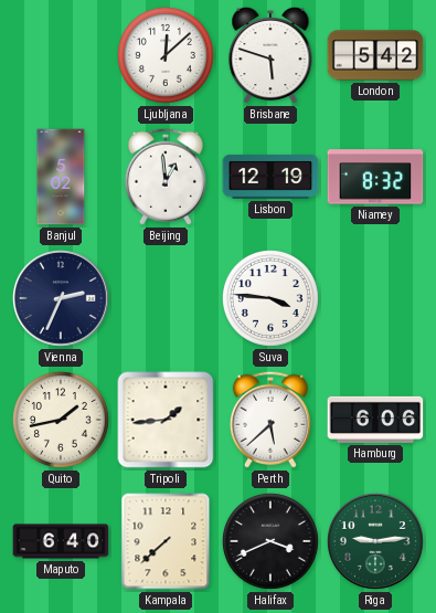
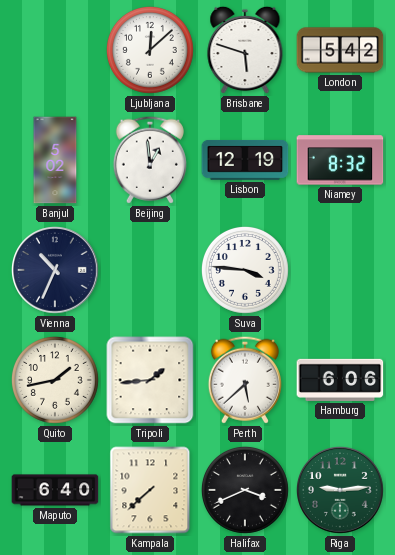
Vienna: 2:34 -> 10:34 (56, 271)
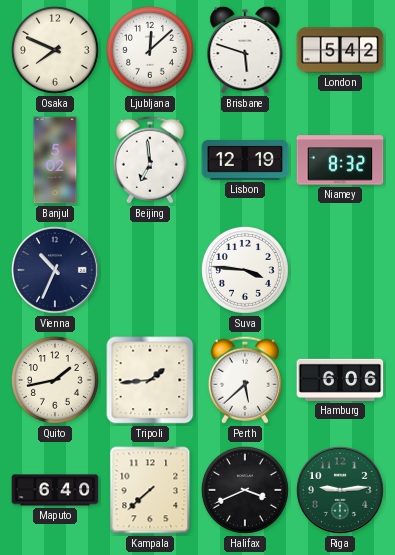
Osaka: none -> 7:49 (55, 50)
Beijing: 12:59 -> 6:59 (150, 160)
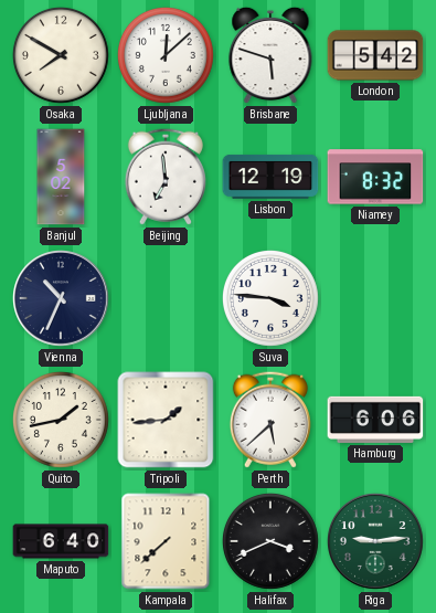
Osaka: 7:49 -> 7:50 (61, 55)
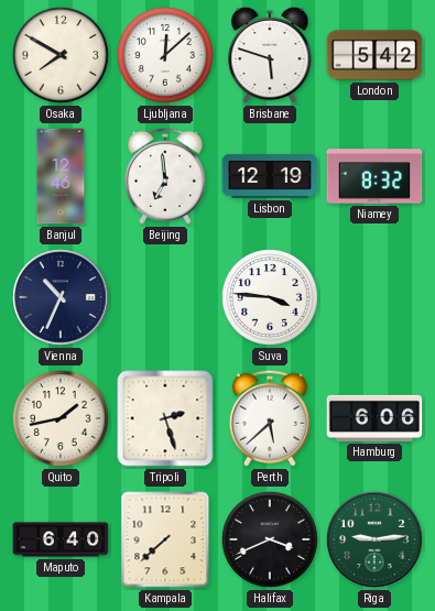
Banjul: 5:02 -> 12:46 (61, 176)
Tripoli: 1:44 -> 2:27 (165, 418)
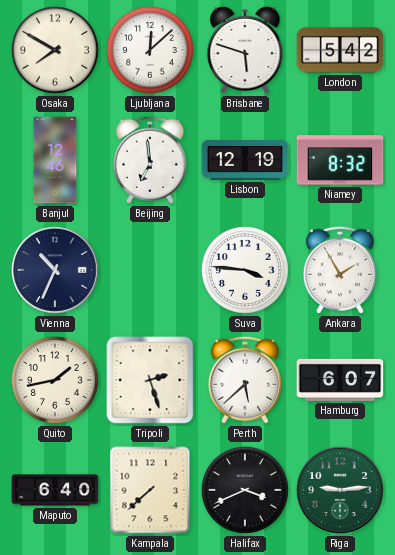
Ankara: none -> 1:55 (340, 270)
Hamburg: 6:06 -> 6:07 (340, 380)
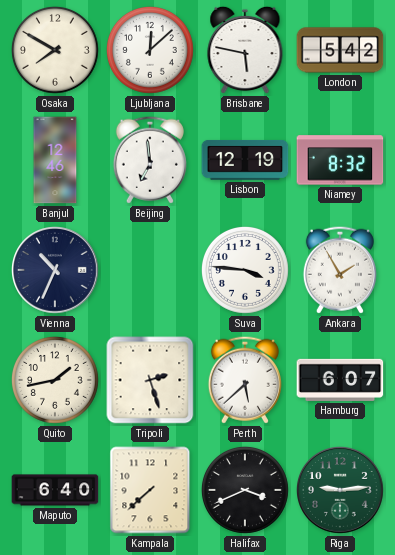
Brisbane: 5:48 -> 5:47 (245, 50)
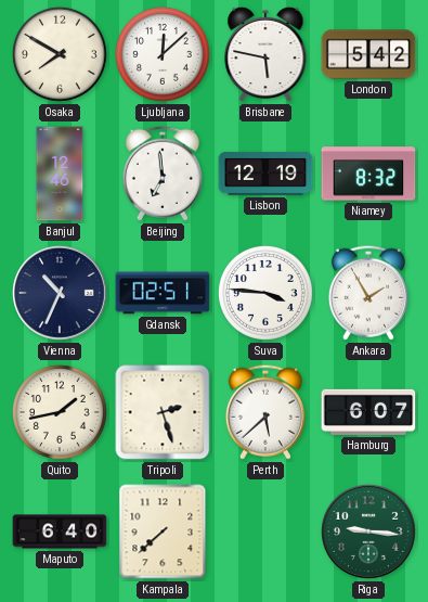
Gdansk: none -> 02:51 (163, 293)
Halifax: 3:41 -> none (245, 490)
Riga: 9:14 -> 9:16 (369, 533)
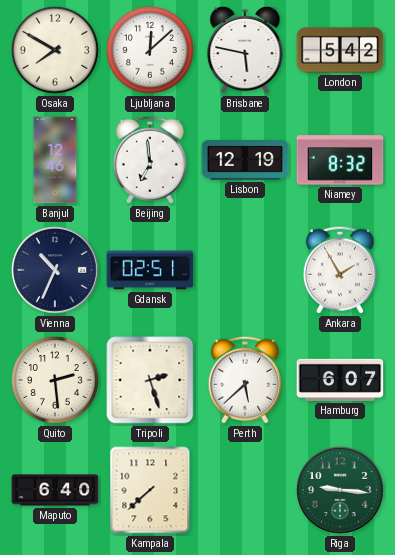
Suva: 3:46 -> none (265, 293)
Quito: 1:43 -> 2:29 (55, 380)
